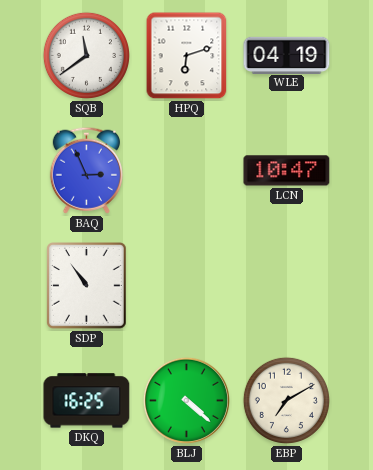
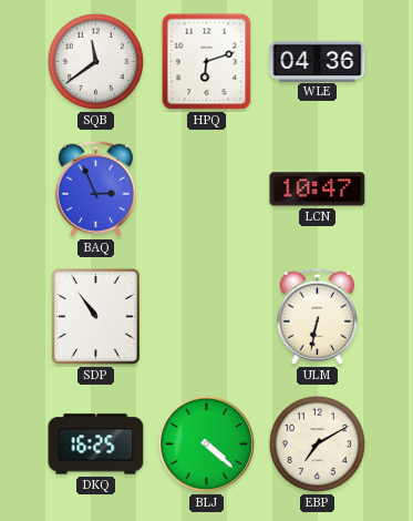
WLE: 04:19 -> 04:36 (318, 61)
ULM: none -> 6:32 (317, 316)
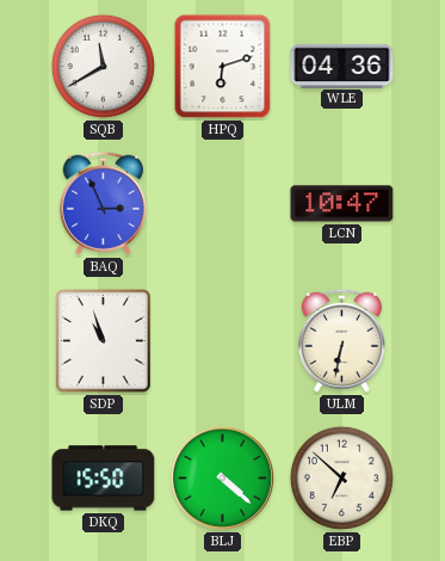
SQB: 11:39 -> 11:40 (103, 66)
SDP: 10:54 -> 10:57 (104, 341)
DKQ: 16:25 -> 15:50 (104, 479)
EBP: 7:10 -> 6:52 (341, 477)
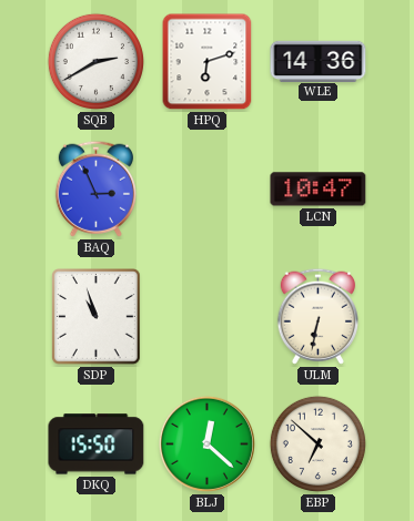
SQB: 11:40 -> 2:40 (95, 61)
WLE: 04:36 -> 14:36 (319, 61)
BLJ: 4:22 -> 12:22 (206, 443)
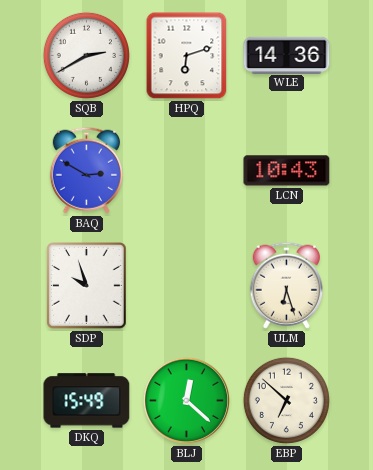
BAQ: 2:56 -> 2:50 (86, 170)
LCN: 10:47 -> 10:43 (287, 171)
SDP: 10:57 -> 9:57 (87, 286)
ULM: 6:32 -> 6:27 (286, 285)
DKQ: 15:50 -> 15:49 (87, 401)
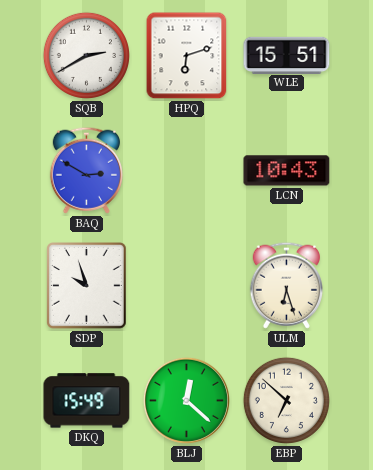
WLE: 14:36 -> 15:51 (287, 55)
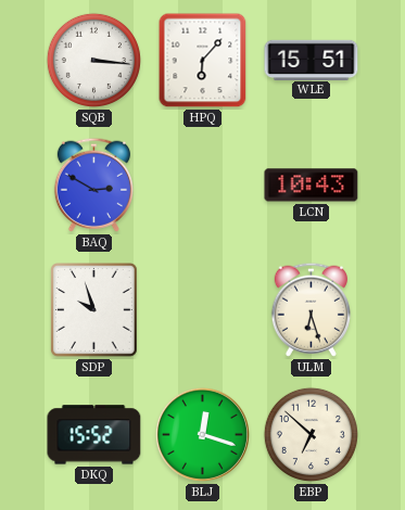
SQB: 2:40 -> 3:16 (93, 60)
HPQ: 6:12 -> 6:07 (203, 61)
DKQ: 15:49 -> 15:52 (94, 435)
BLJ: 12:22 -> 12:18 (202, 434)
